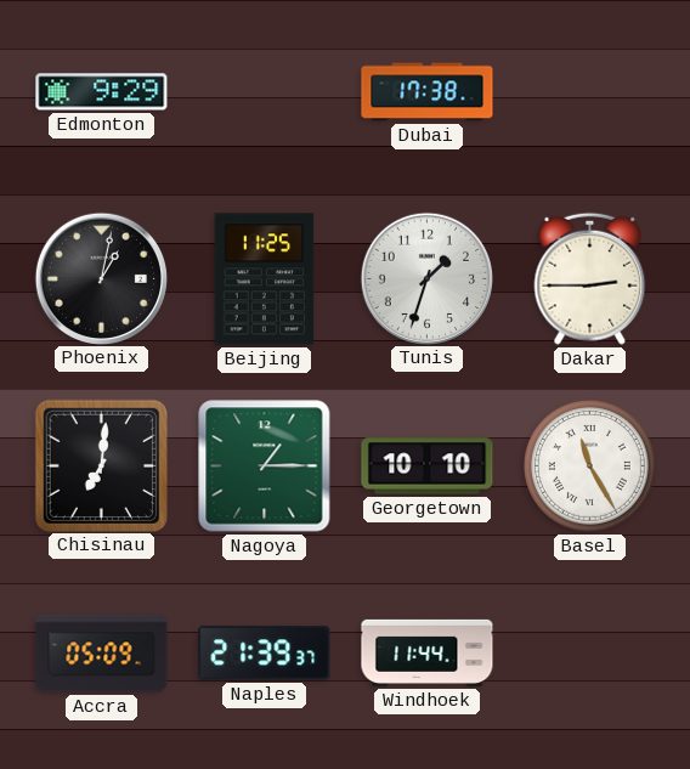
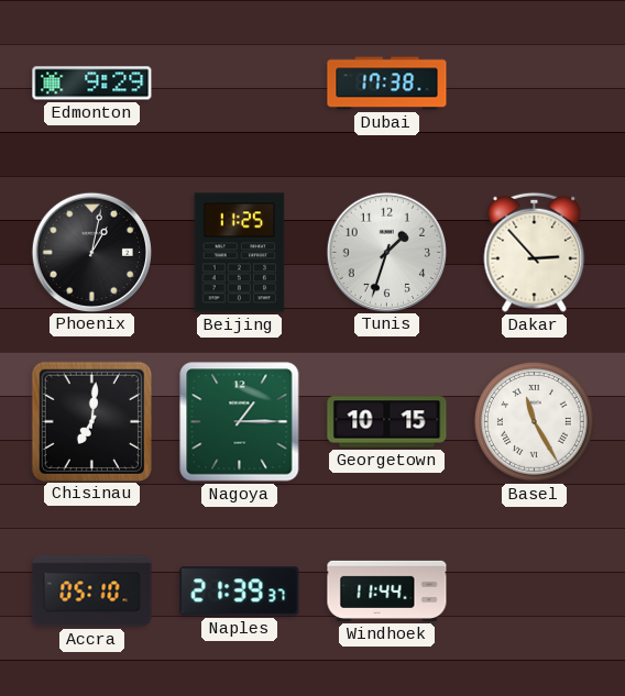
Dakar: 2:45 -> 2:53 (535, 252)
Georgetown: 10:10 -> 10:15 (387, 422)
Accra: 05:09 -> 05:10 (92, 592)
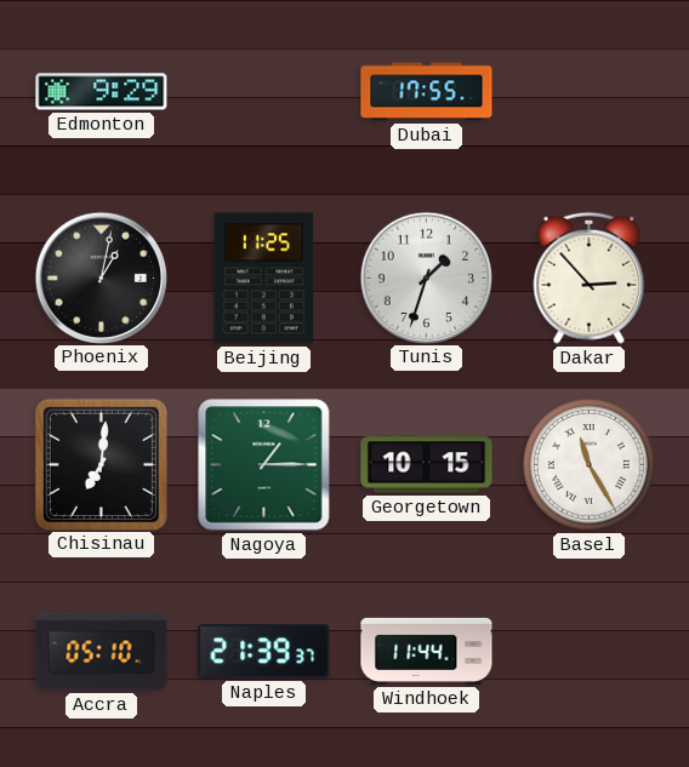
Dubai: 17:38 -> 17:55 (427, 92)
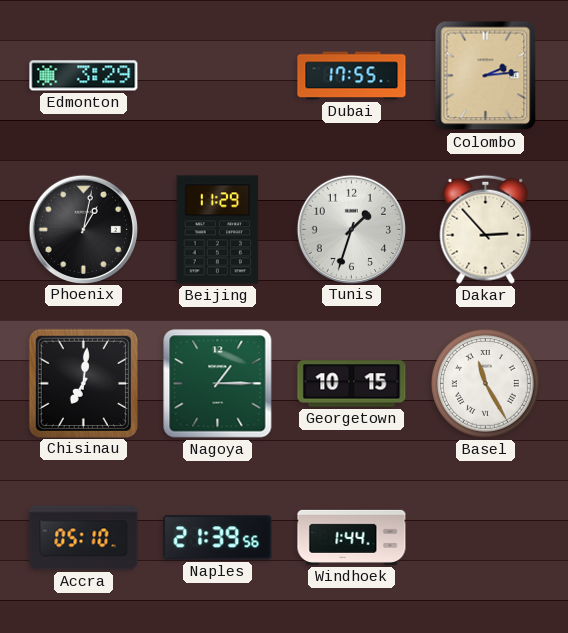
Edmonton: 9:29 -> 3:29 (84, 76)
Colombo: none -> 2:14 (486, 76)
Beijing: 11:25 -> 11:29 (218, 230)
Naples: 21:39:37 -> 21:39:56 (218, 538)
Windhoek: 11:44 -> 1:44 (352, 537)
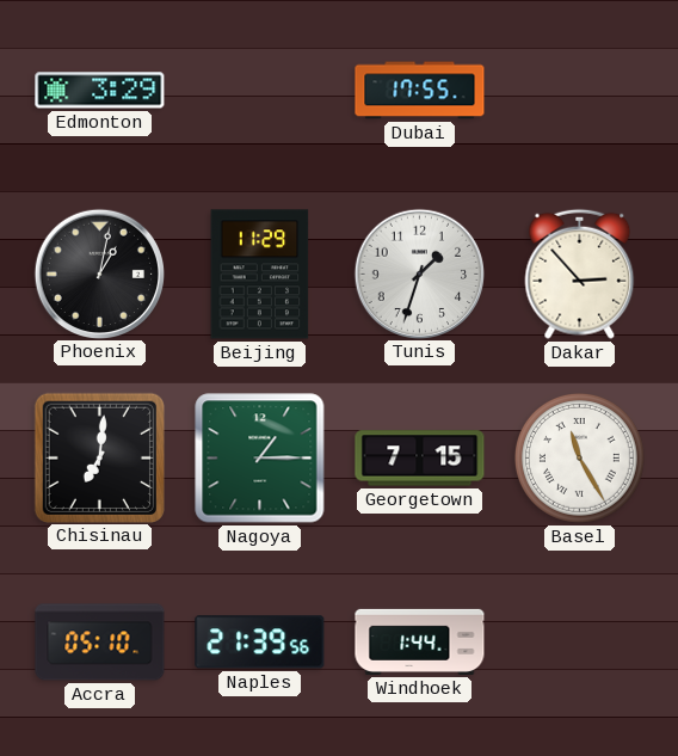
Colombo: 2:14 -> none (486, 76)
Georgetown: 10:15 -> 7:15 (420, 459)
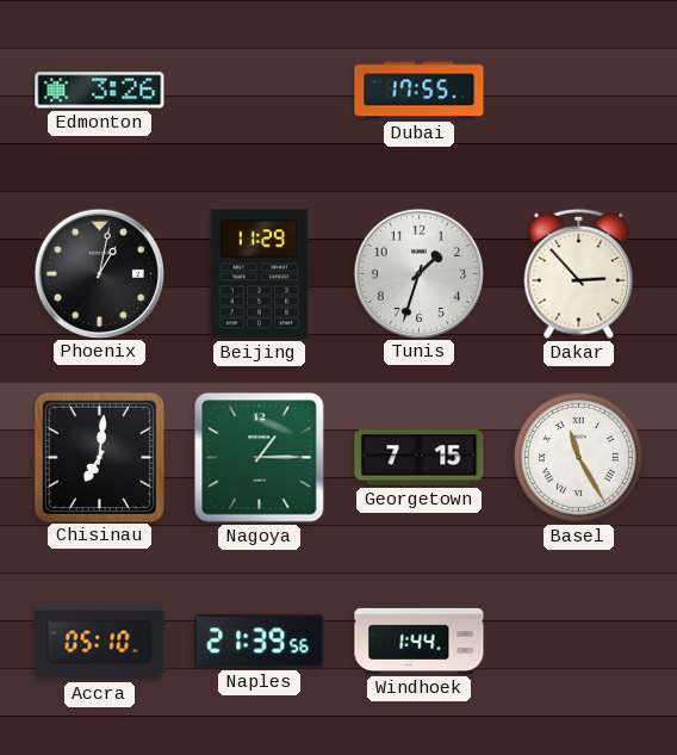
Edmonton: 3:29 -> 3:26 (100, 91)
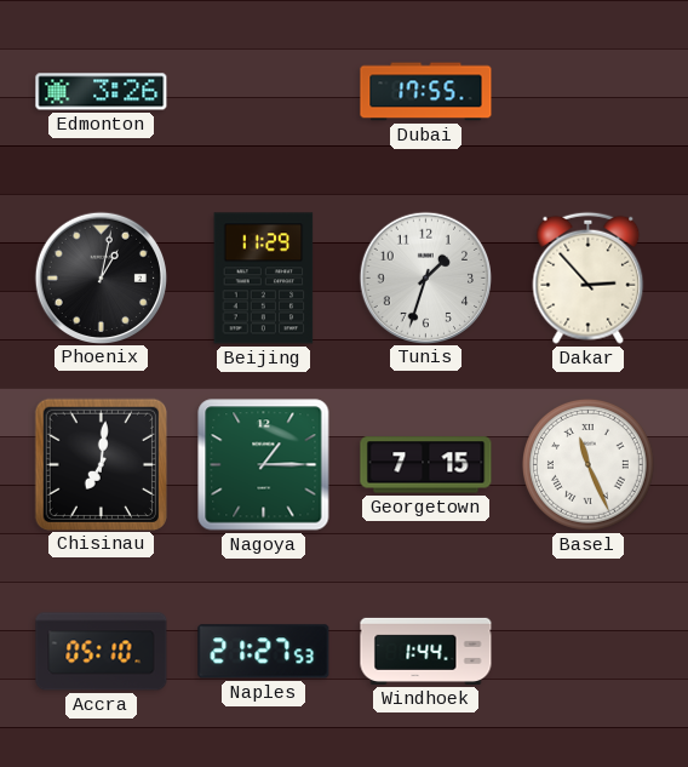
Basel: 11:25 -> 11:26 (587, 464)
Naples: 21:39 -> 21:27 (264, 652)
